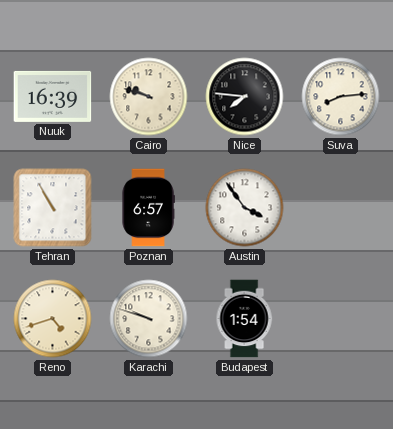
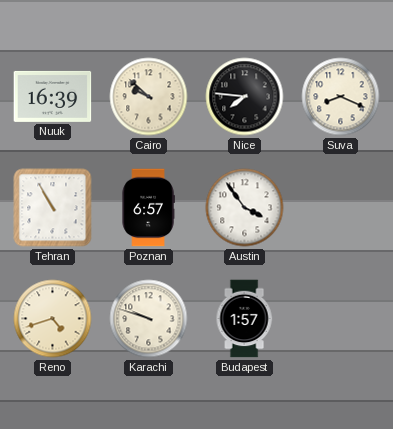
Cairo: 9:48 -> 9:52 (149, 97)
Suva: 8:14 -> 8:19 (341, 97)
Budapest: 1:54 -> 1:57 (244, 319)
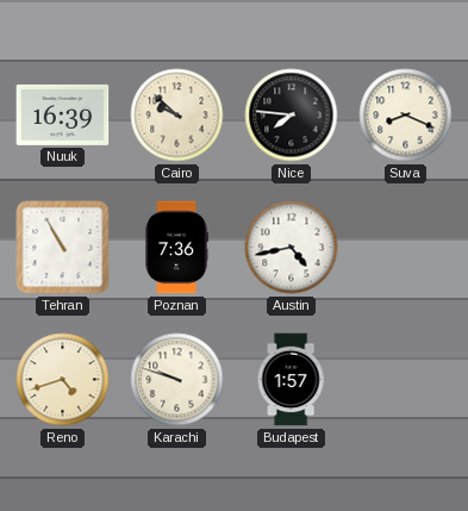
Poznan: 6:57 -> 7:36 (176, 248)
Austin: 3:54 -> 4:43 (292, 248)
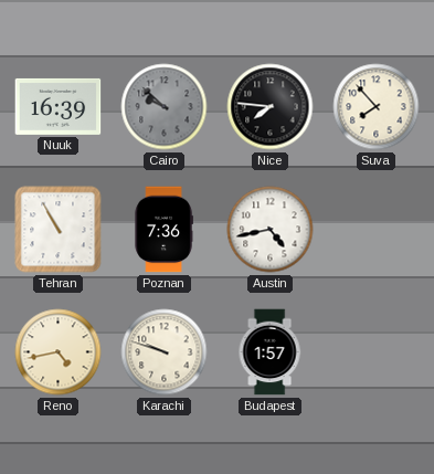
Cairo dial: cream -> grey (165, 107)
Suva: 8:19 -> 7:53 (377, 107)
Reno: 4:42 -> 4:43 (59, 352)
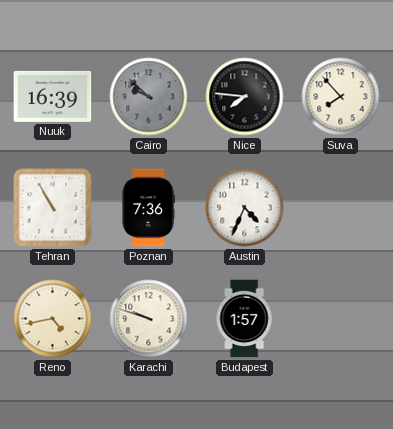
Austin: 4:43 -> 4:34 (245, 208)
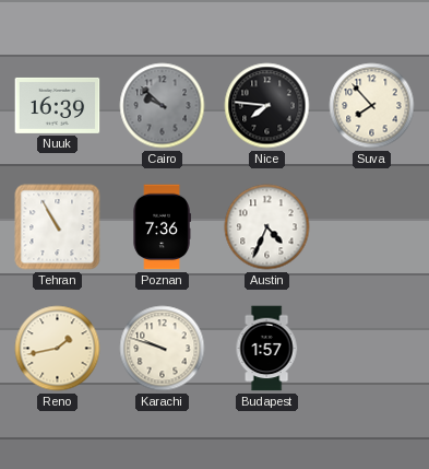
Reno: 4:43 -> 1:43 (58, 349)
